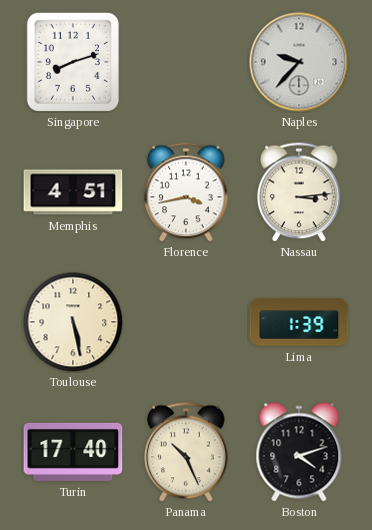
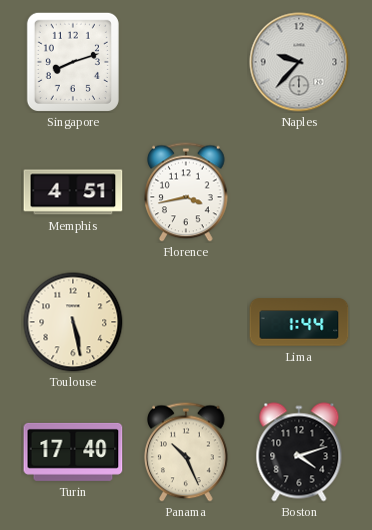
Nassau: 3:14 -> none (299, 192)
Lima: 1:39 -> 1:44 (299, 322)
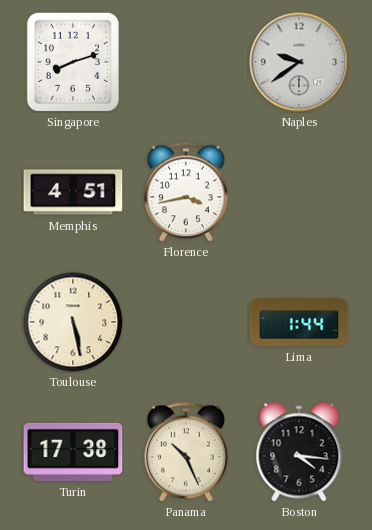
Naples: 9:37 -> 9:39 (299, 62)
Turin: 17:40 -> 17:38 (73, 452)
Boston: 4:12 -> 4:16 (299, 452)
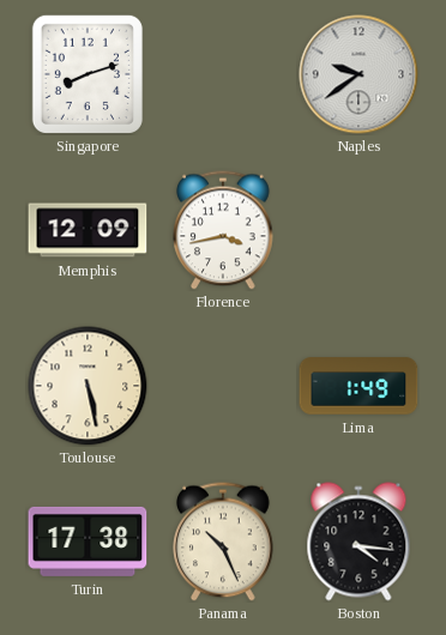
Memphis: 4:51 -> 12:09 (88, 230)
Lima: 1:44 -> 1:49 (358, 386)
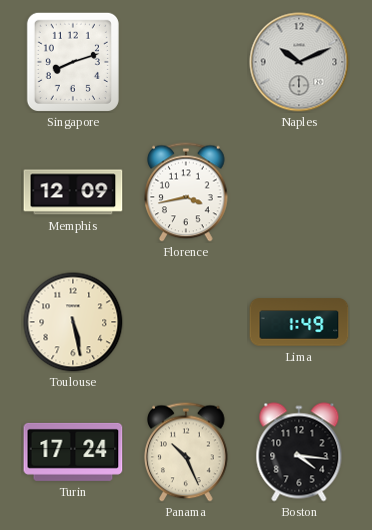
Naples: 9:39 -> 10:11 (299, 62)
Turin: 17:38 -> 17:24 (73, 452)
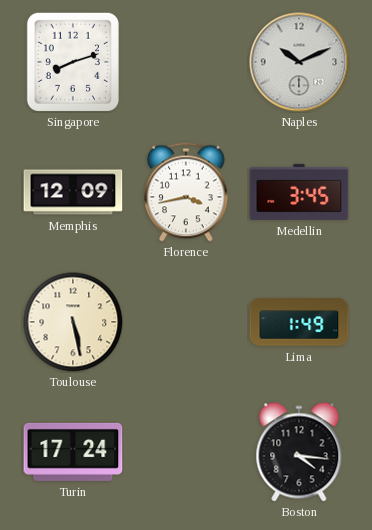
Medellin: none -> 3:45 (299, 192)
Panama: 10:26 -> none (186, 452)
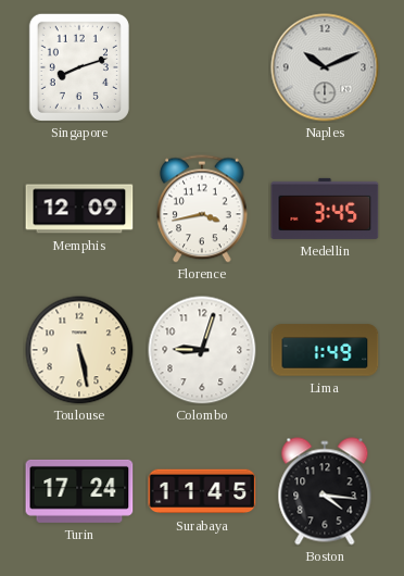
Colombo: none -> 9:03 (202, 350)
Surabaya: none -> 11:45 (202, 491)
